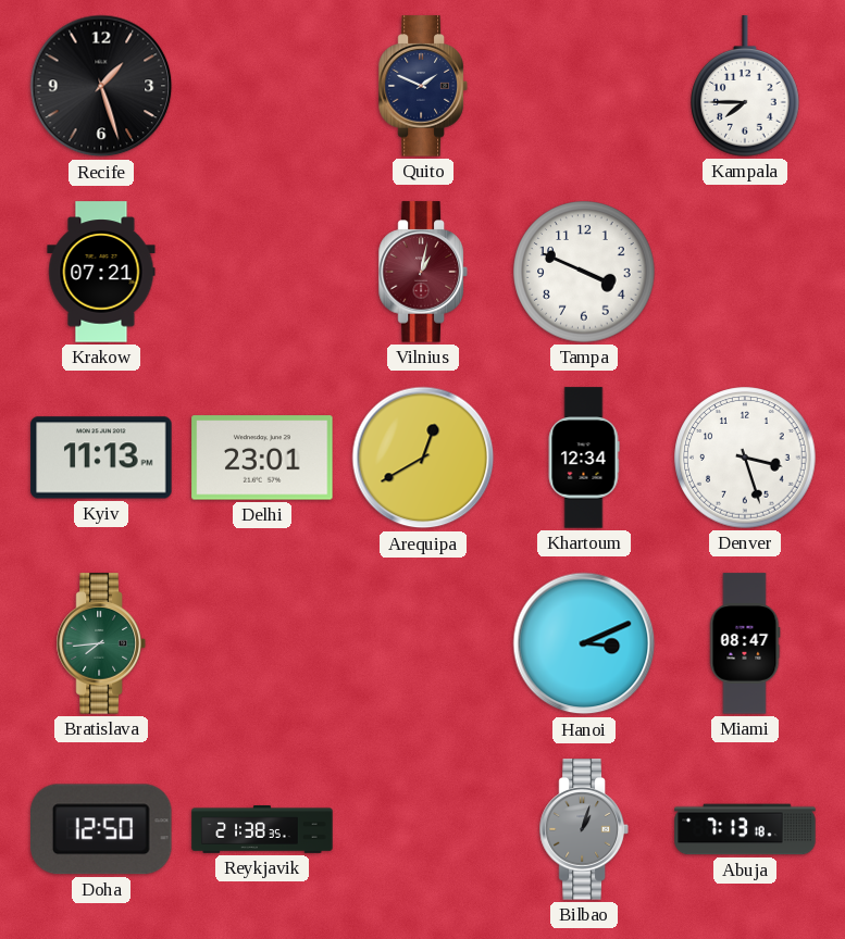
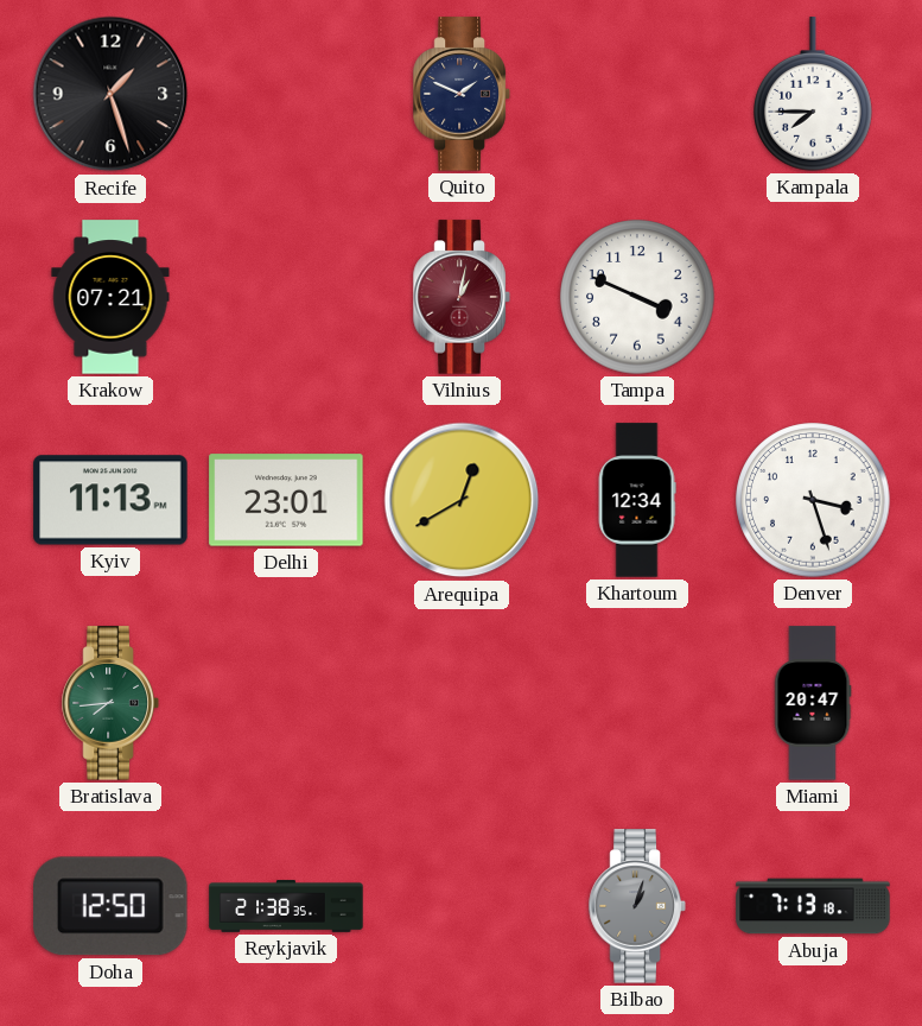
Hanoi: 3:11 -> none (584, 643)
Miami: 08:47 -> 20:47 (813, 703)
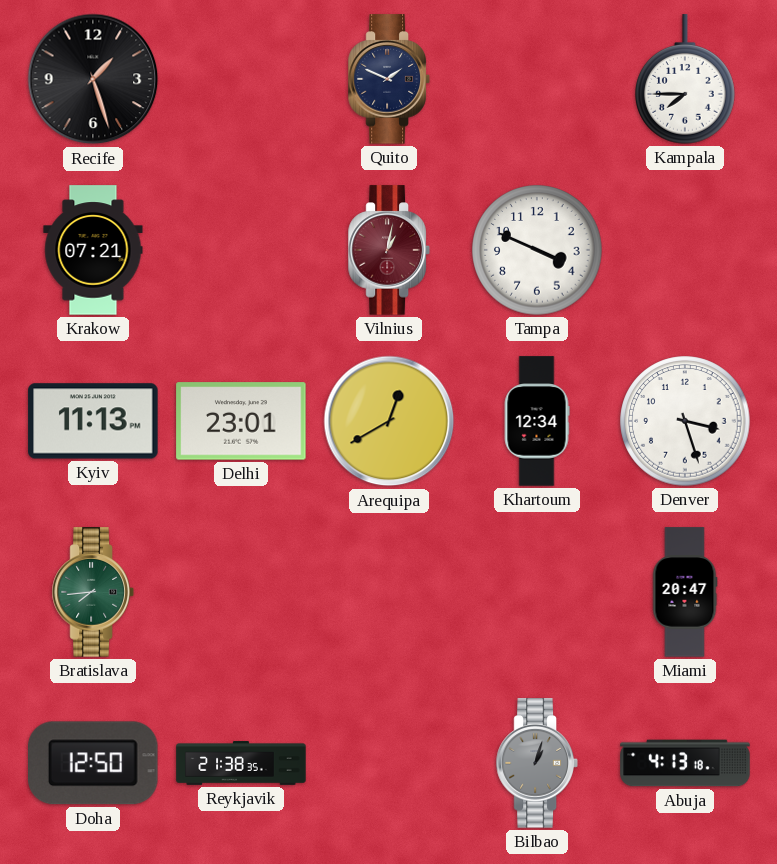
Abuja: 7:13 -> 4:13 (685, 763)
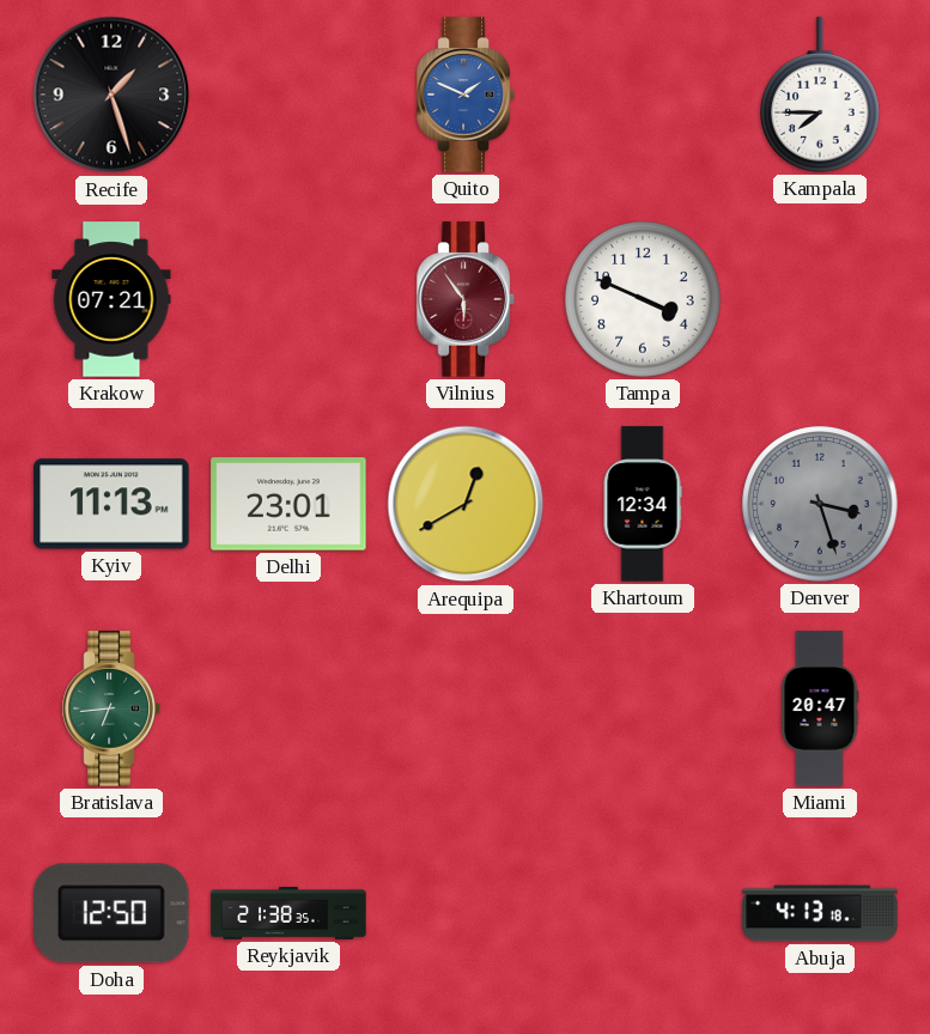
Quito dial: navy -> blue (466, 95)
Vilnius: 1:02 -> 5:54 (466, 299)
Denver dial: white -> grey (820, 504)
Bratislava: 7:44 -> 6:44 (111, 708)
Bilbao: 1:03 -> none (537, 763)
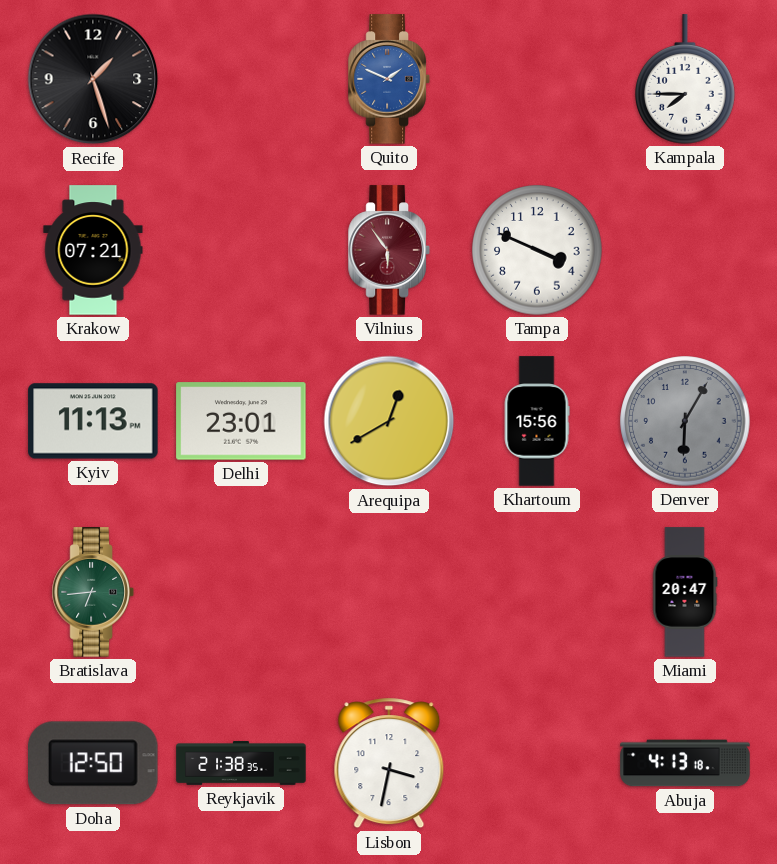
Khartoum: 12:34 -> 15:56 (537, 421)
Denver: 3:27 -> 6:05 (685, 421)
Lisbon: none -> 3:32 (389, 763)
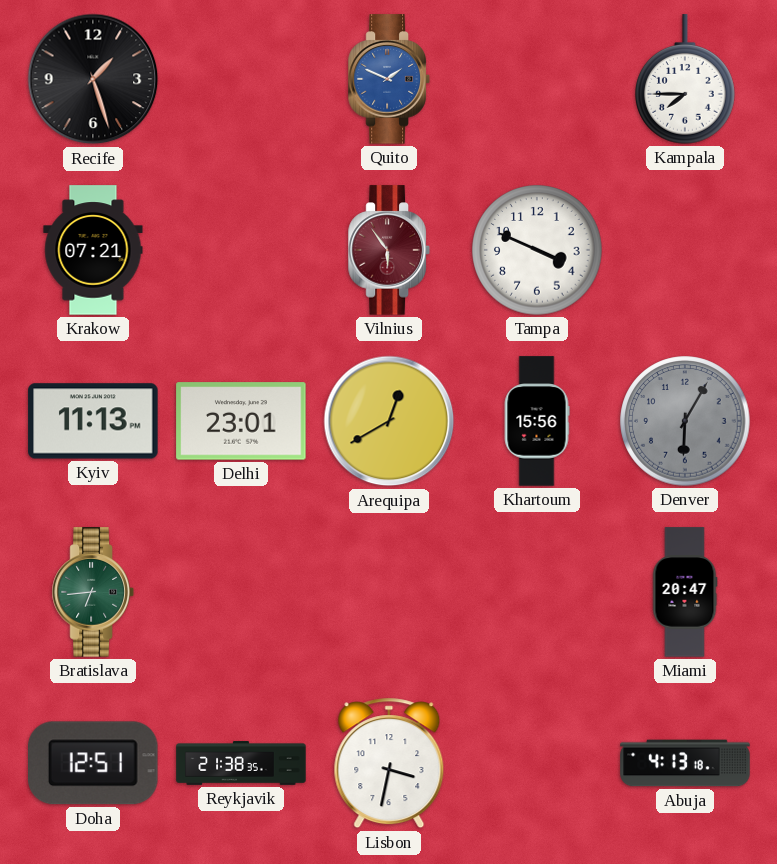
Doha: 12:50 -> 12:51 (94, 763)
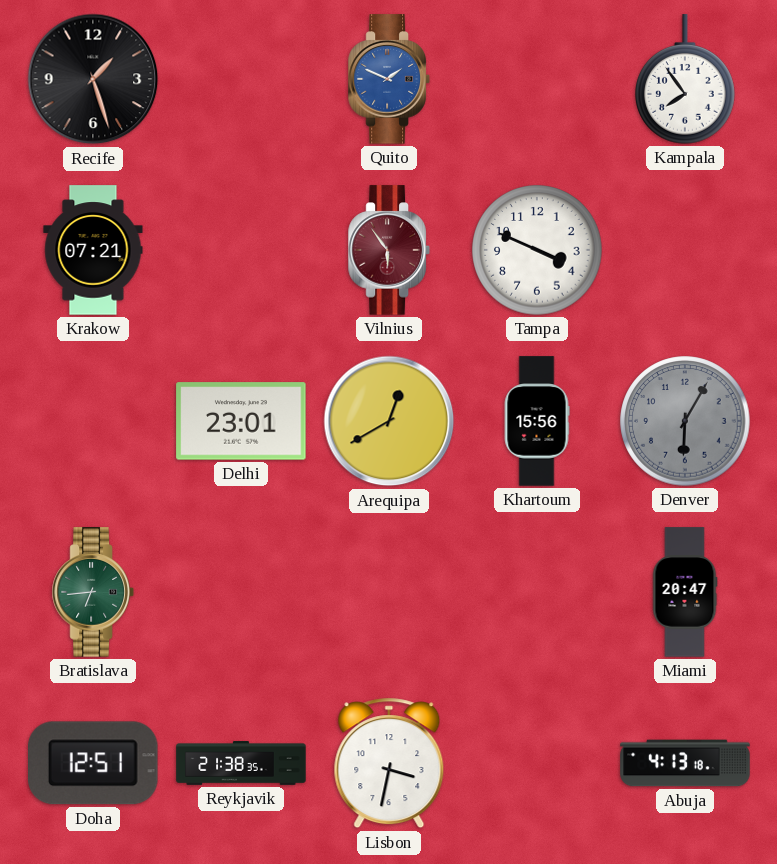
Kampala: 7:45 -> 7:54 (686, 79)
Kyiv: 11:13 -> none (93, 421)
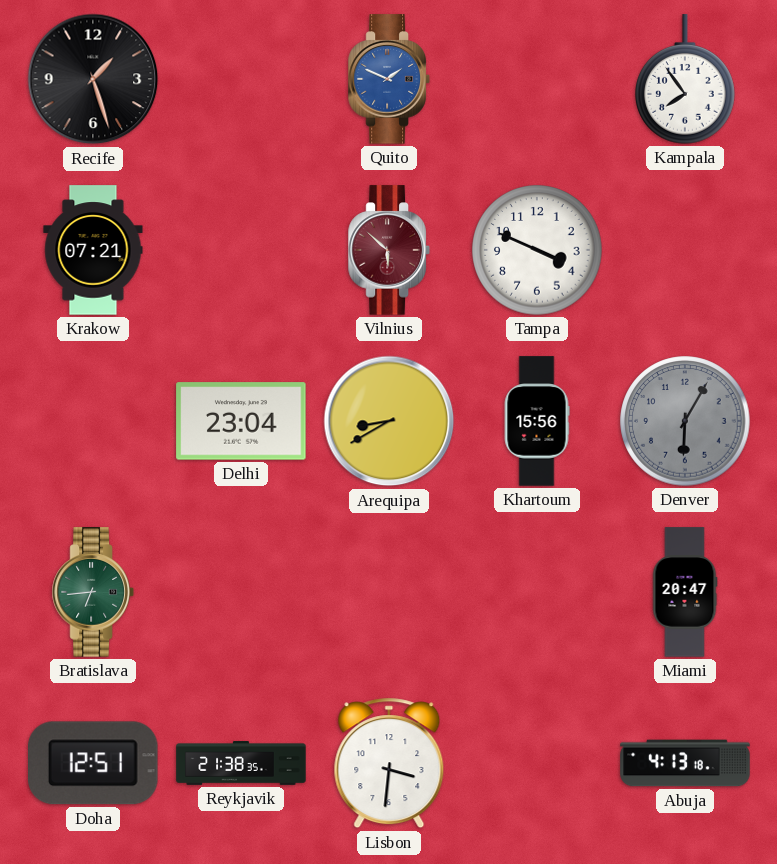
Vilnius: 5:54 -> 5:52 (389, 250)
Delhi: 23:01 -> 23:04 (241, 421)
Arequipa: 12:40 -> 8:40 (389, 421)
Lisbon: 3:32 -> 3:31 (389, 763)
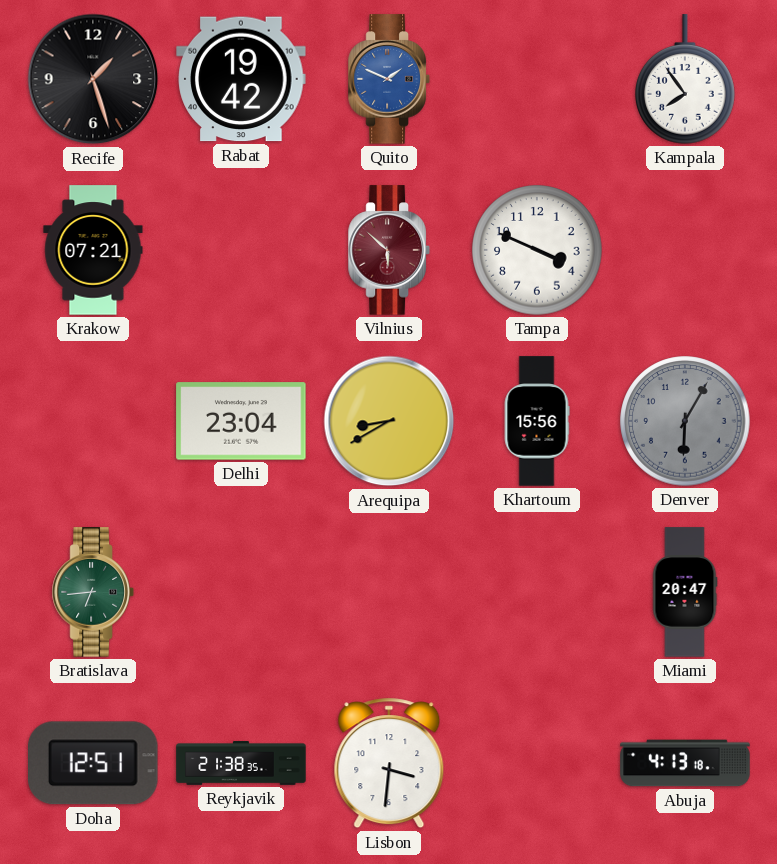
Rabat: none -> 19:42 (241, 79)
